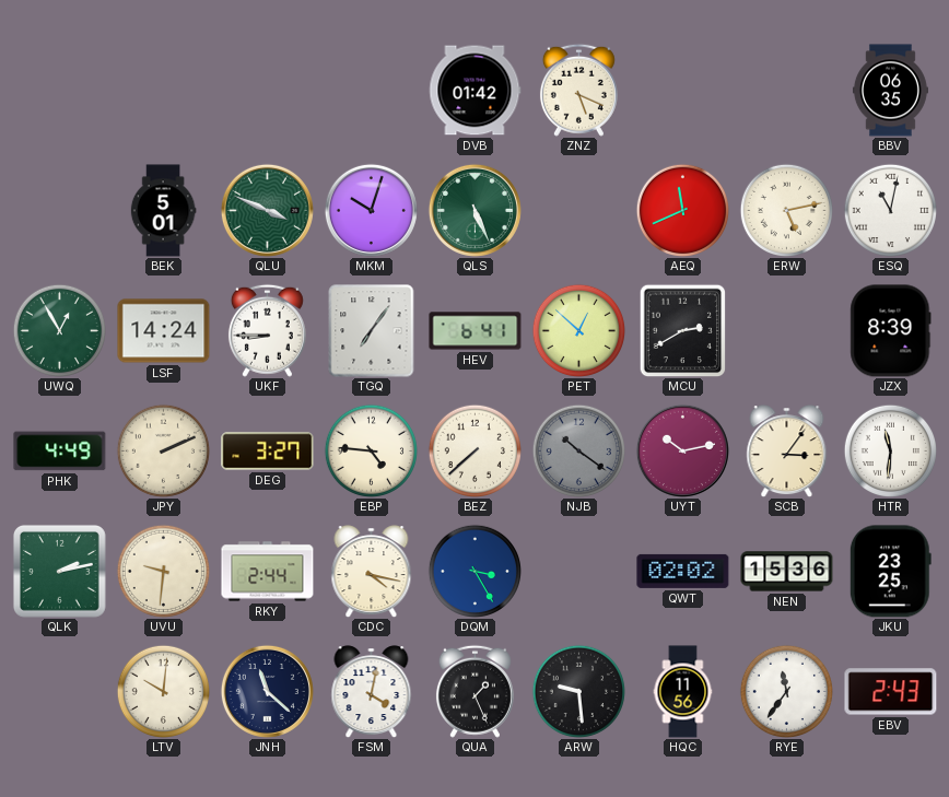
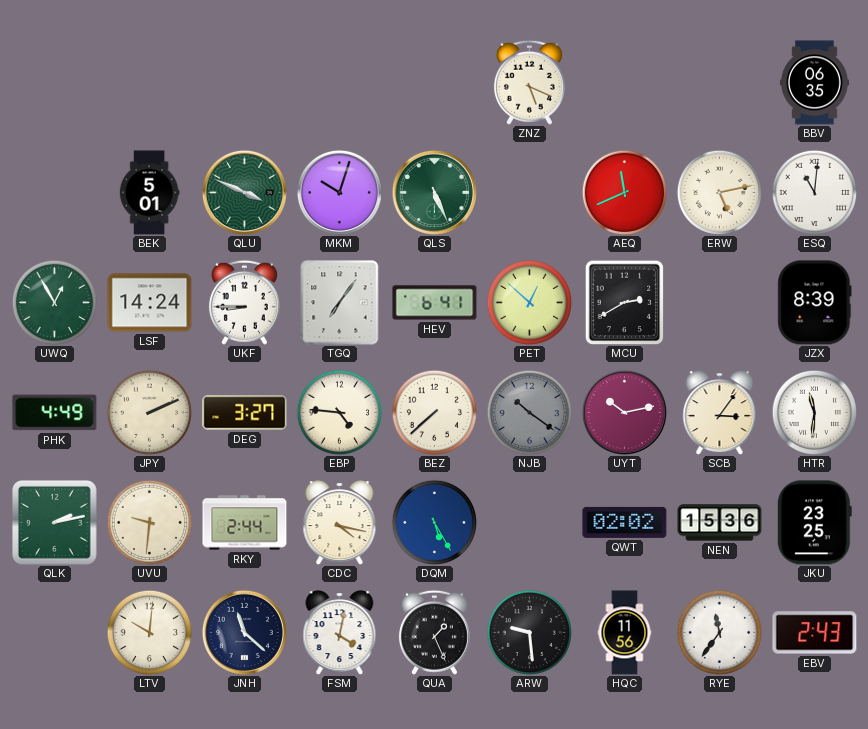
DVB: 01:42 -> none (476, 91)
ESQ: 11:02 -> 11:01 (814, 192)
DQM: 3:25 -> 5:25 (434, 522)
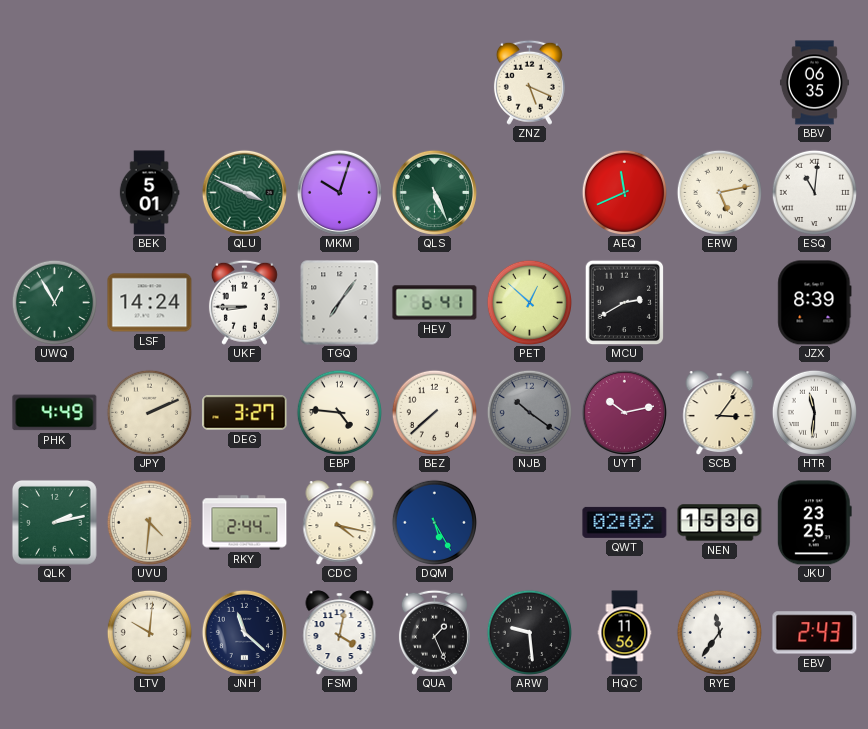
UVU: 9:31 -> 4:31 (149, 522)
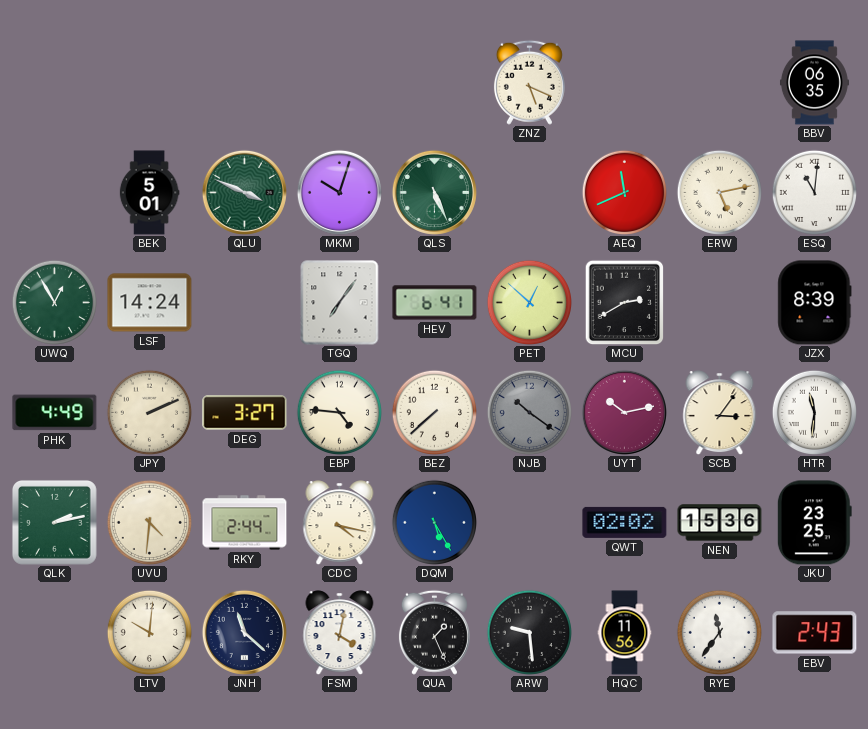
UKF: 8:45 -> none (244, 302)
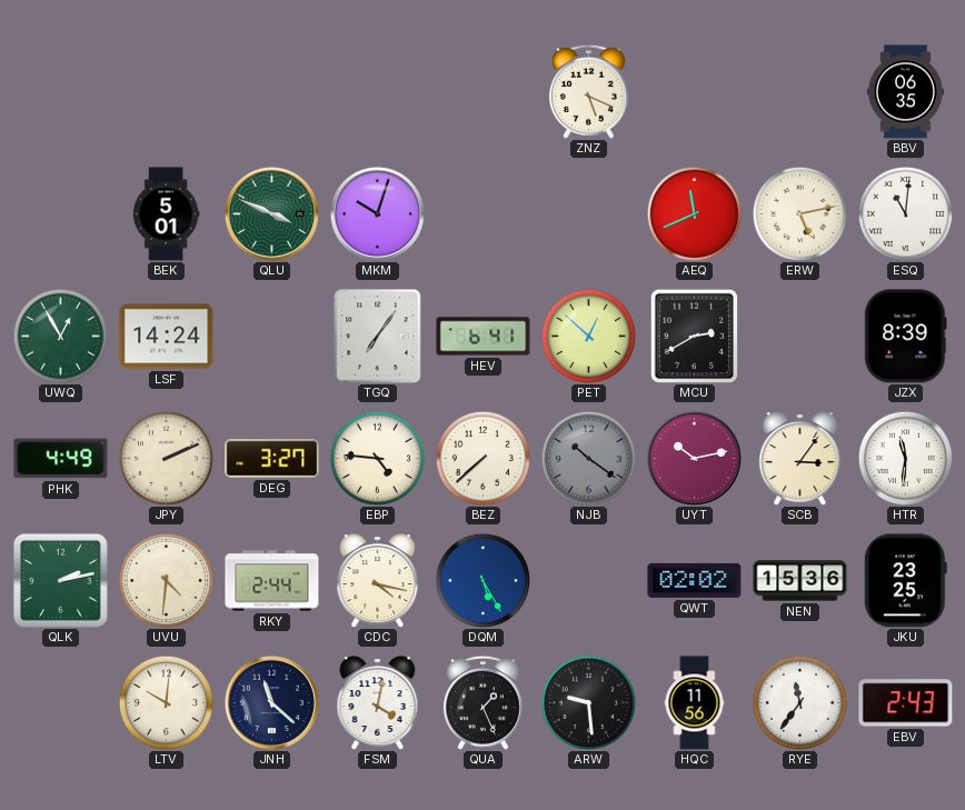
QLS: 5:26 -> none (434, 192)
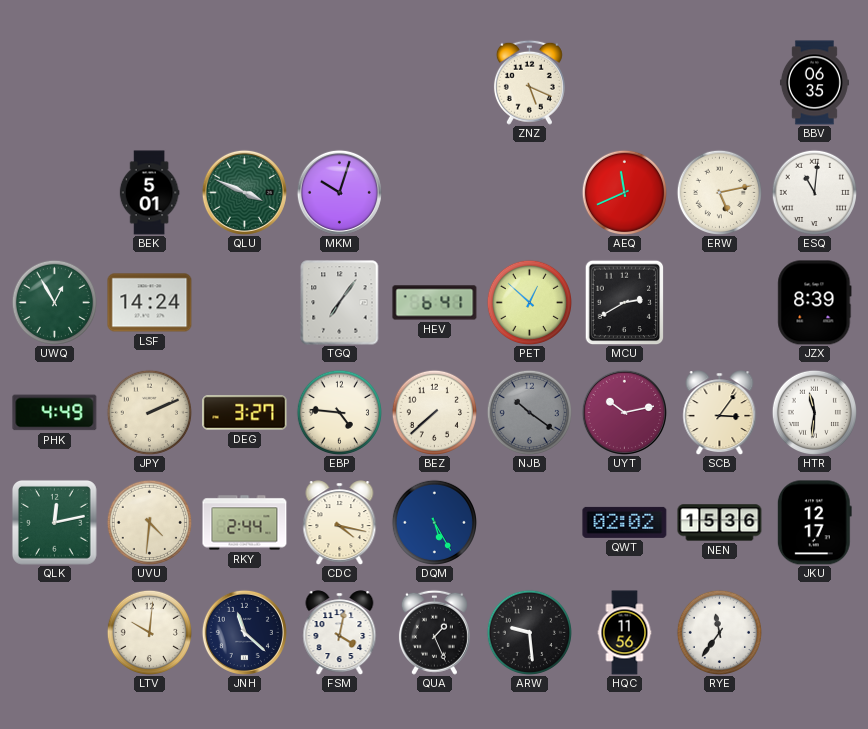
QLK: 2:13 -> 12:13 (54, 522)
JKU: 23:25 -> 12:17 (814, 523)
EBV: 2:43 -> none (906, 703)
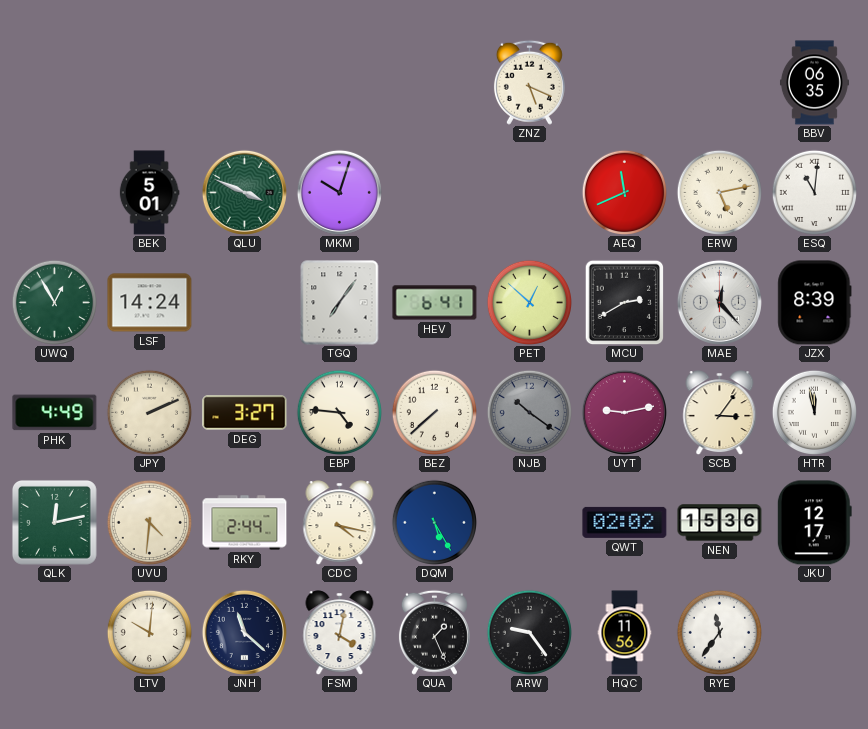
MAE: none -> 12:23 (719, 302)
UYT: 10:13 -> 9:13 (624, 412)
HTR: 11:31 -> 11:58 (814, 412)
ARW: 9:29 -> 9:24 (529, 632)
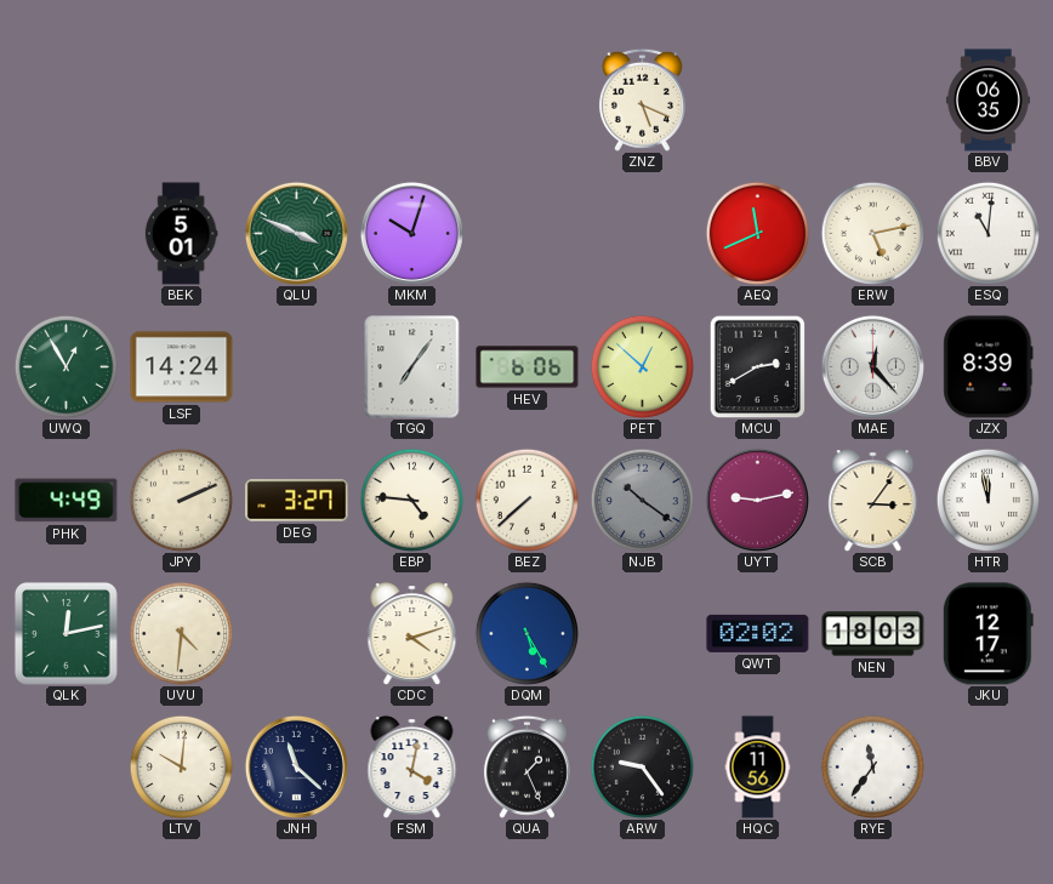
HEV: 6:41 -> 6:06 (528, 367)
RKY: 2:44 -> none (245, 523)
CDC: 4:17 -> 4:12 (412, 634)
NEN: 15:36 -> 18:03 (873, 634)
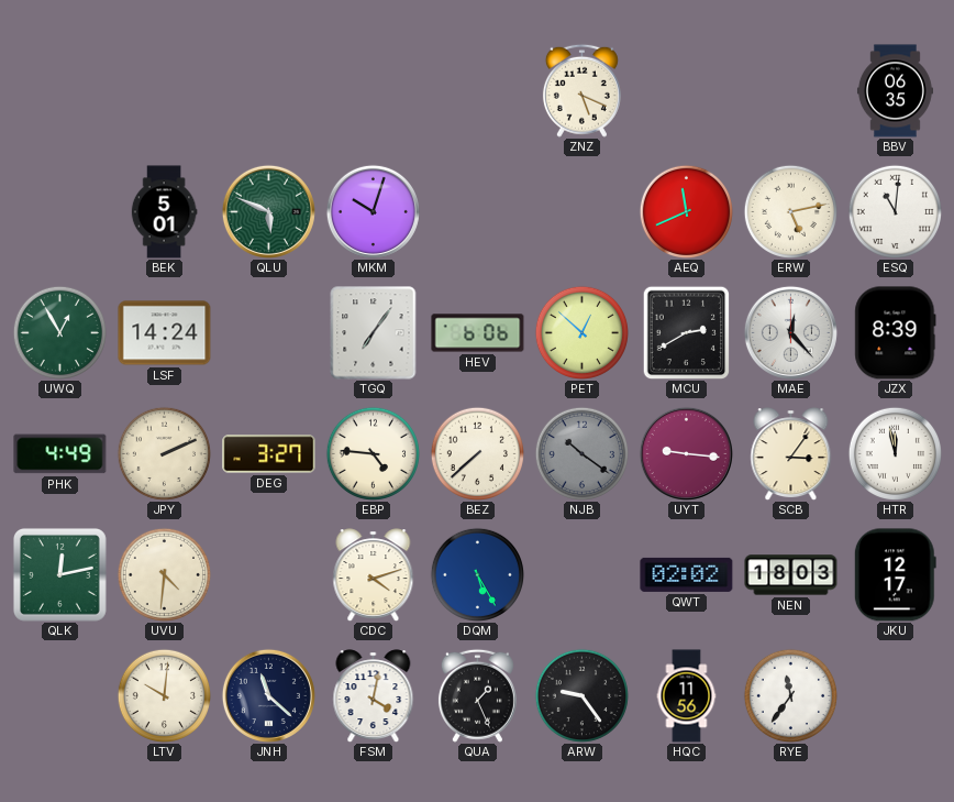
QLU: 3:49 -> 5:49 (268, 211)
UYT: 9:13 -> 9:16 (686, 453)
